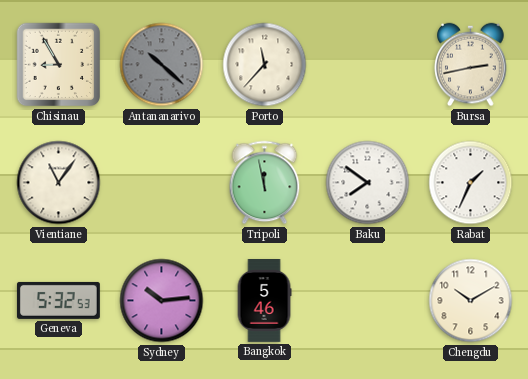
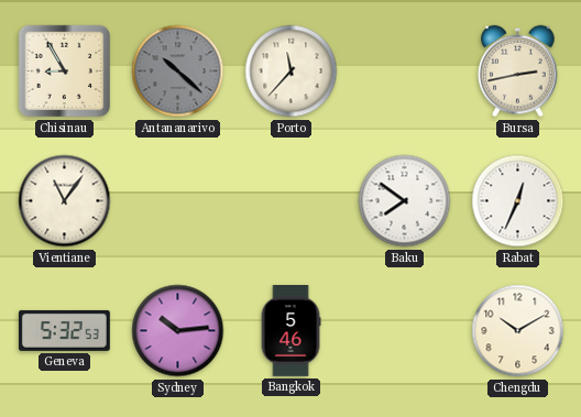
Tripoli: 11:58 -> none (265, 183)
Rabat: 1:34 -> 12:34 (518, 201)
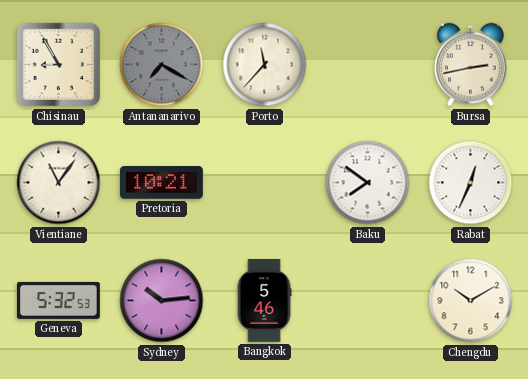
Antananarivo: 10:22 -> 7:20 (162, 65)
Pretoria: none -> 10:21 (161, 183)
